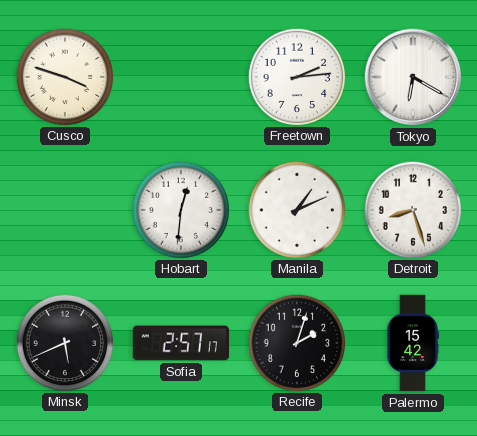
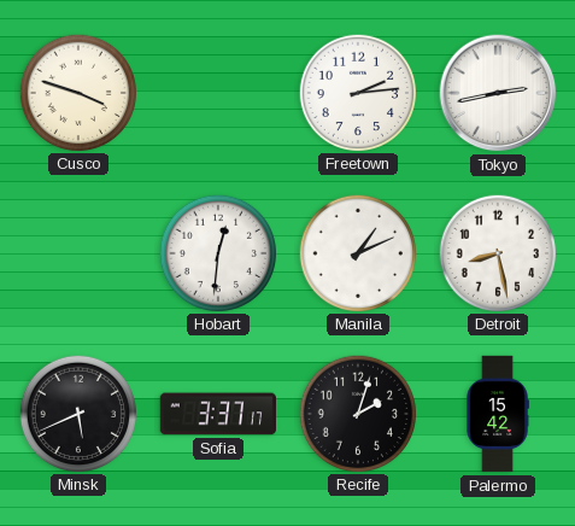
Tokyo: 6:20 -> 2:43 (498, 93)
Detroit: 8:27 -> 8:28 (497, 252)
Sofia: 2:57 -> 3:37 (217, 414)
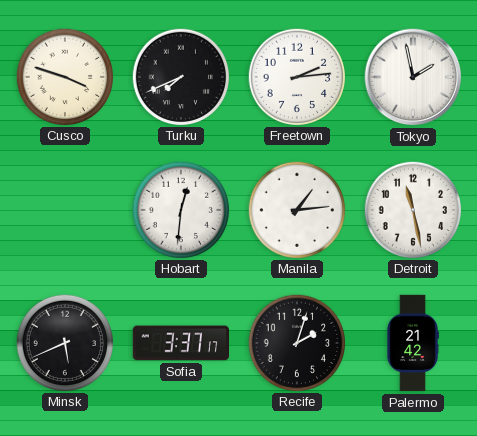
Turku: none -> 7:41 (180, 76)
Tokyo: 2:43 -> 1:58 (413, 77)
Manila: 1:11 -> 1:14 (296, 209)
Detroit: 8:28 -> 11:28 (412, 209)
Palermo: 15:42 -> 21:42 (413, 343)
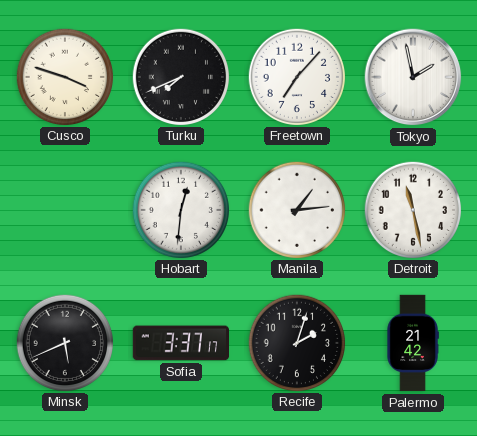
Freetown: 2:14 -> 7:07 (296, 76)
